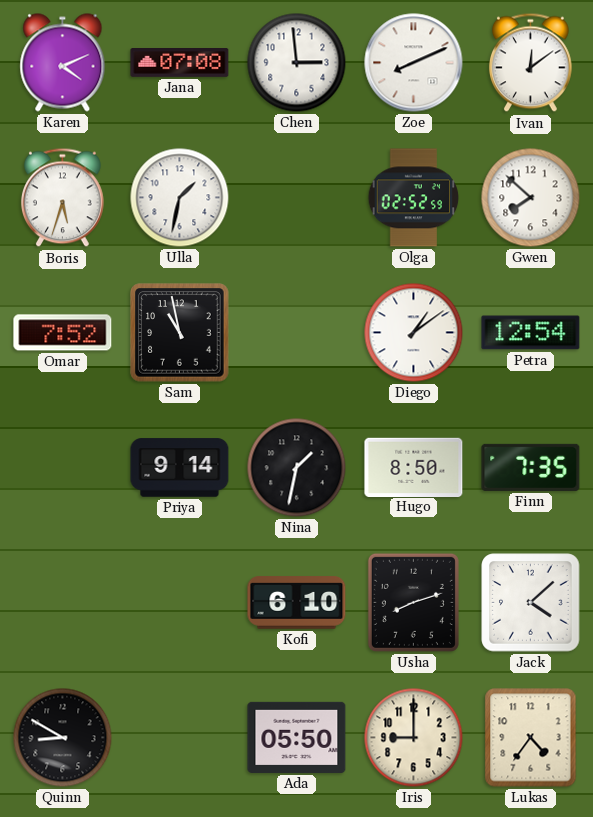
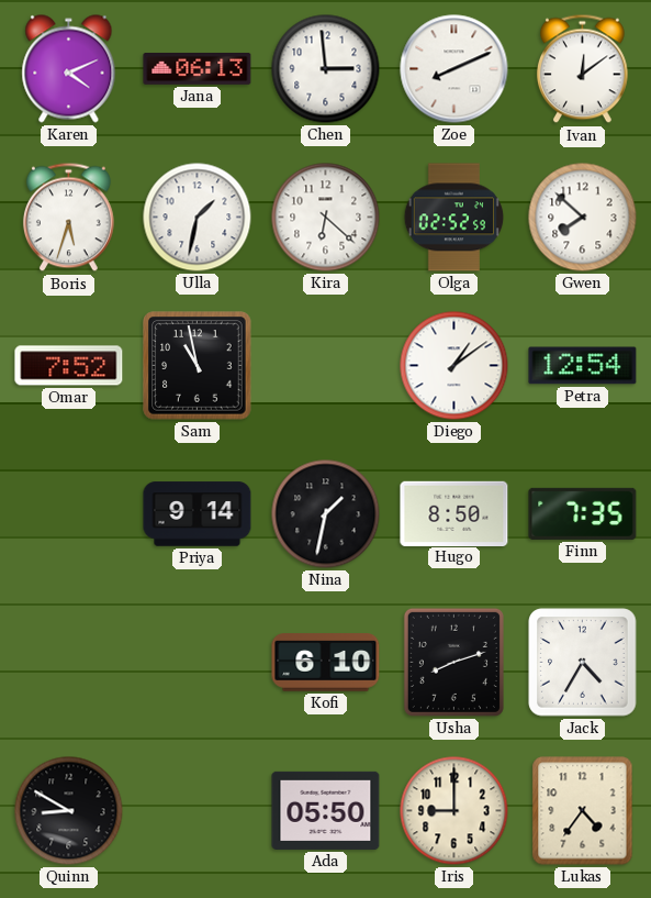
Jana: 07:08 -> 06:13 (198, 69)
Kira: none -> 6:22 (326, 218)
Jack: 4:08 -> 4:35 (583, 663)
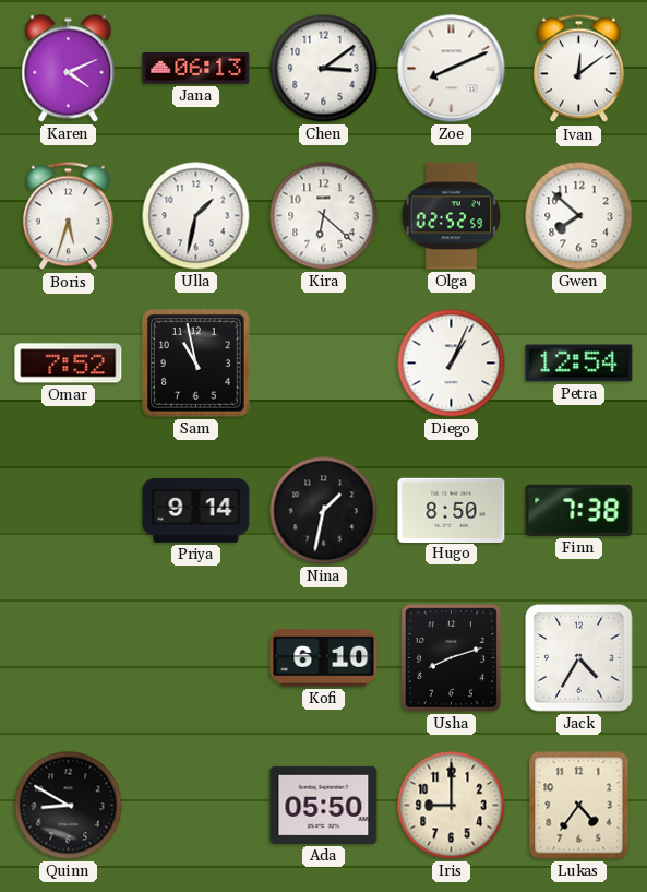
Chen: 2:59 -> 3:09 (324, 69)
Diego: 1:09 -> 1:04 (452, 364)
Finn: 7:35 -> 7:38 (579, 510)
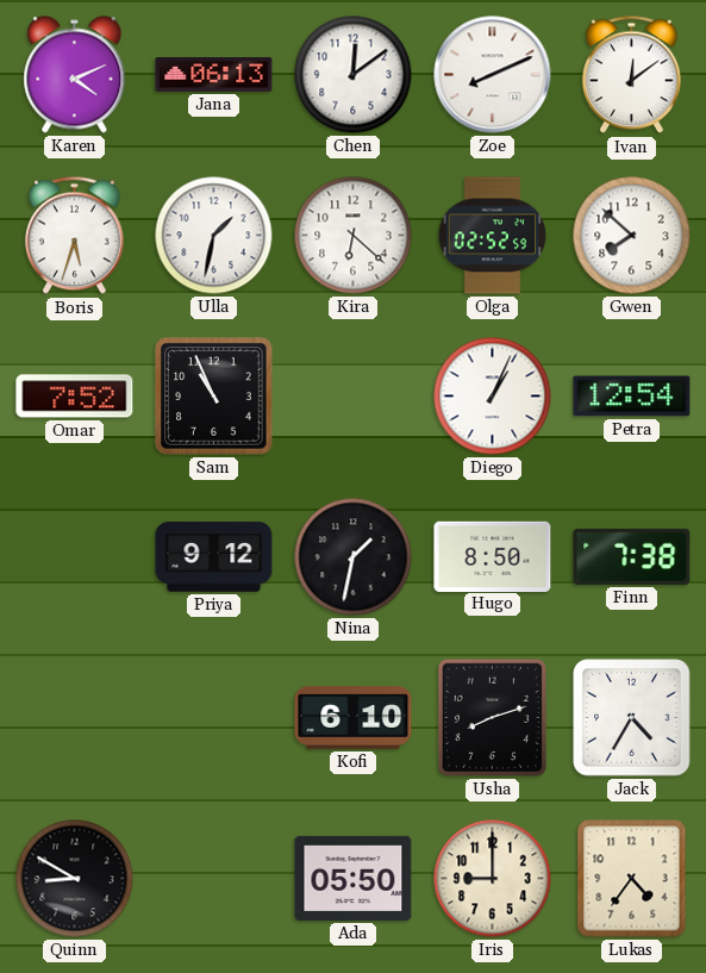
Chen: 3:09 -> 12:09 (354, 75)
Sam: 10:58 -> 10:56 (214, 397)
Priya: 9:14 -> 9:12 (214, 557)
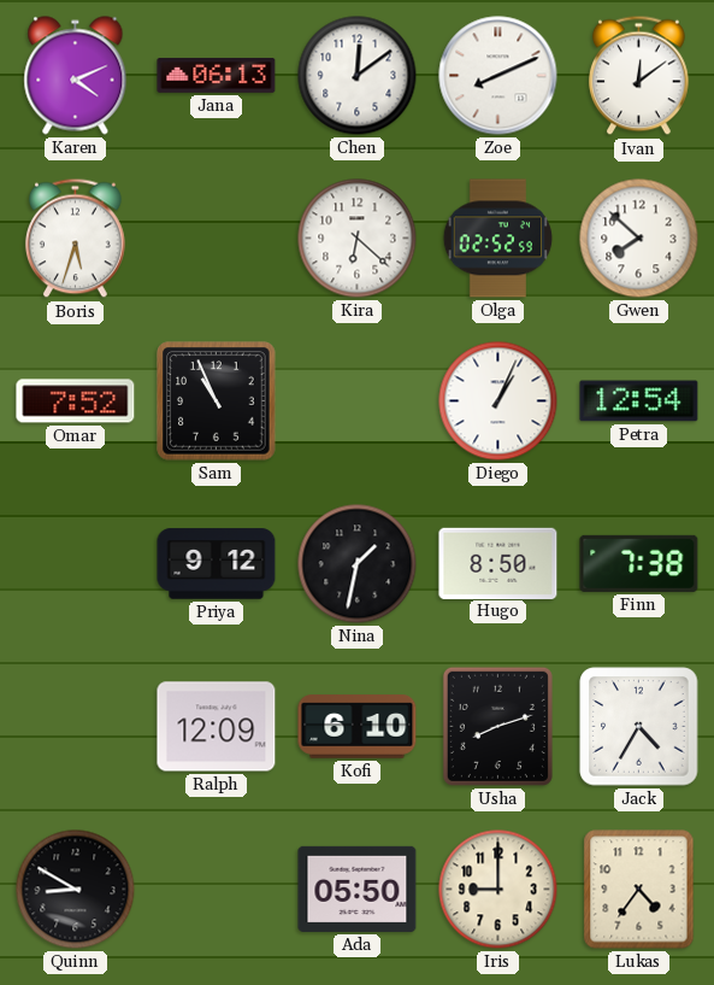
Ulla: 1:32 -> none (214, 236)
Ralph: none -> 12:09 (217, 727)
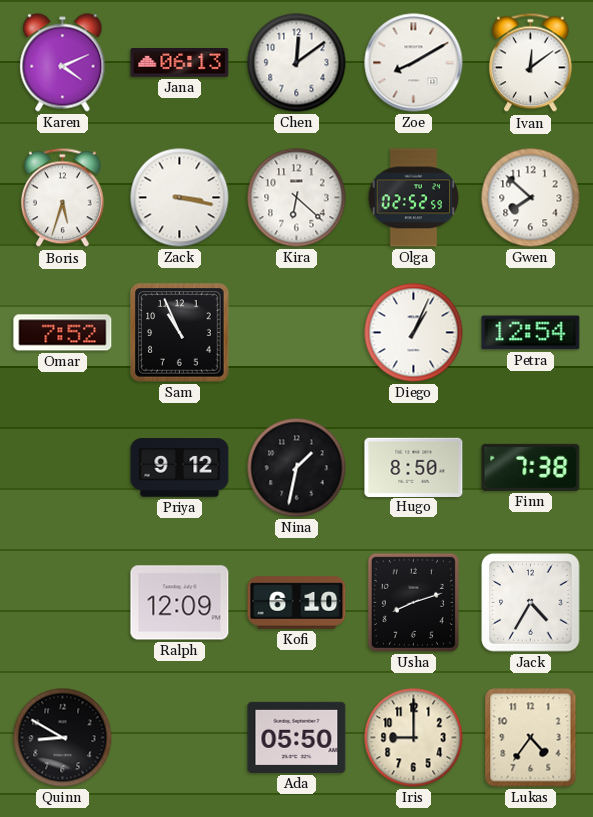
Zoe: 8:11 -> 8:10 (414, 63)
Zack: none -> 3:17 (180, 198)
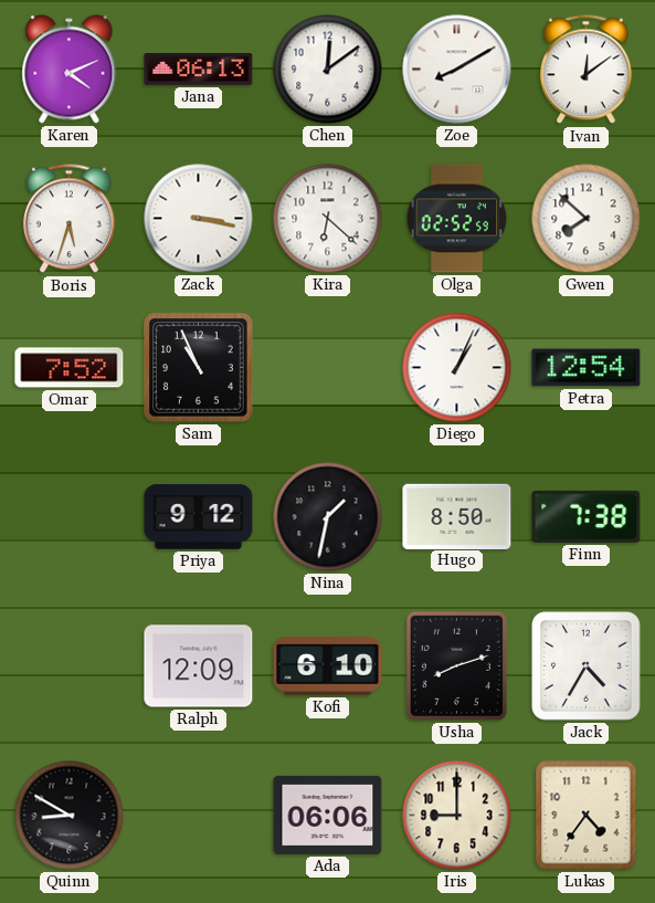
Ada: 05:50 -> 06:06 (328, 815)
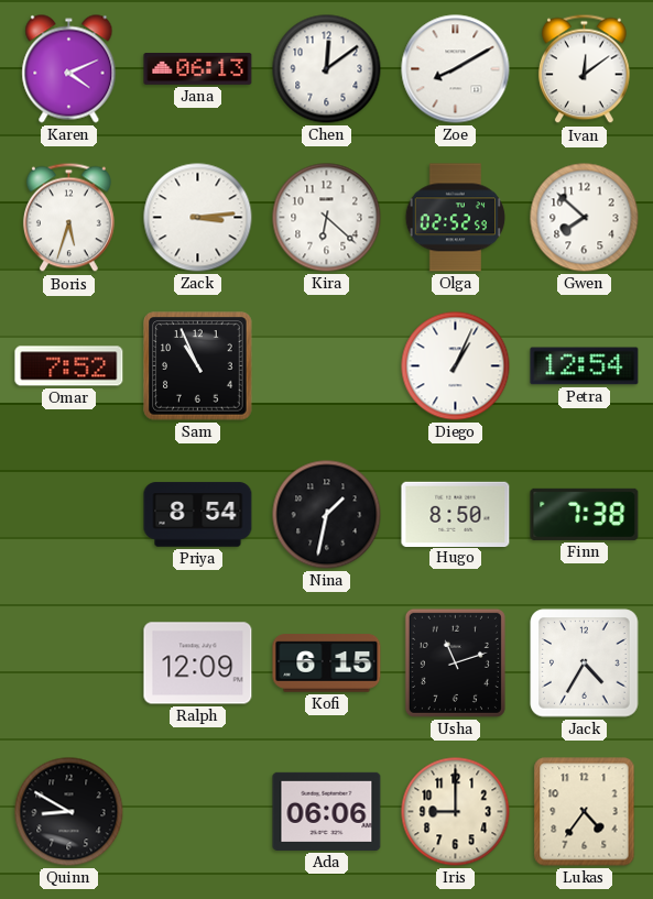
Zack: 3:17 -> 3:14 (198, 218)
Priya: 9:12 -> 8:54 (198, 515)
Kofi: 6:10 -> 6:15 (327, 664)
Usha: 8:12 -> 11:12 (455, 662)
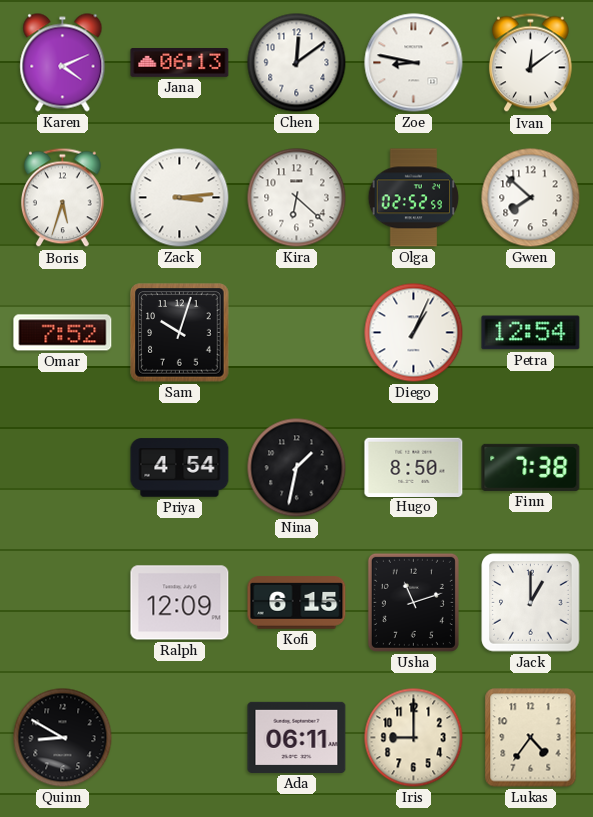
Zoe: 8:10 -> 8:47 (414, 63)
Sam: 10:56 -> 10:03 (180, 333)
Priya: 8:54 -> 4:54 (180, 468)
Jack: 4:35 -> 1:00 (531, 603)
Ada: 06:06 -> 06:11 (297, 737)
